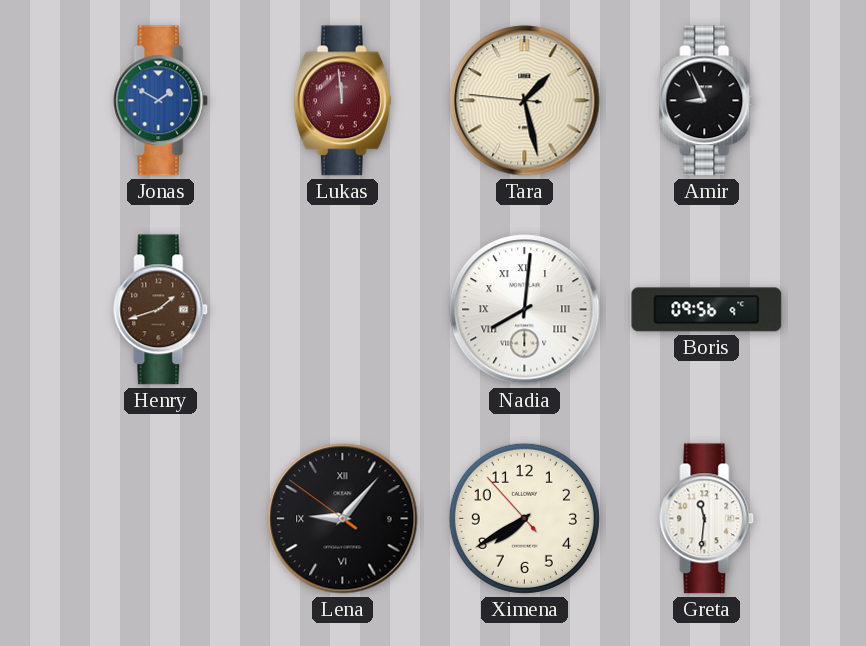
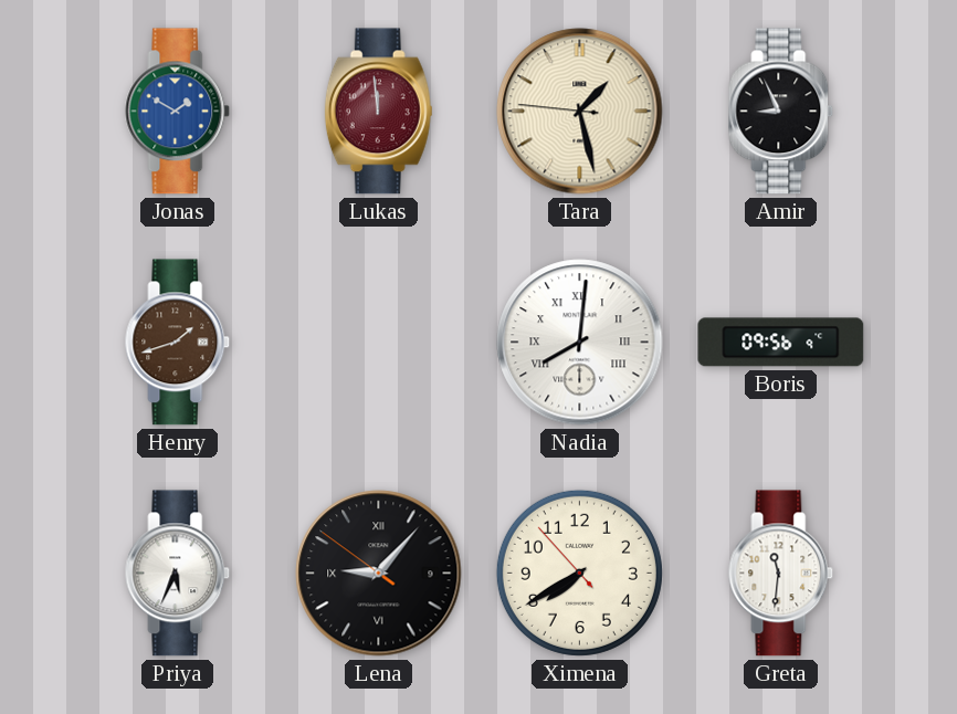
Priya: none -> 5:34 (178, 574)
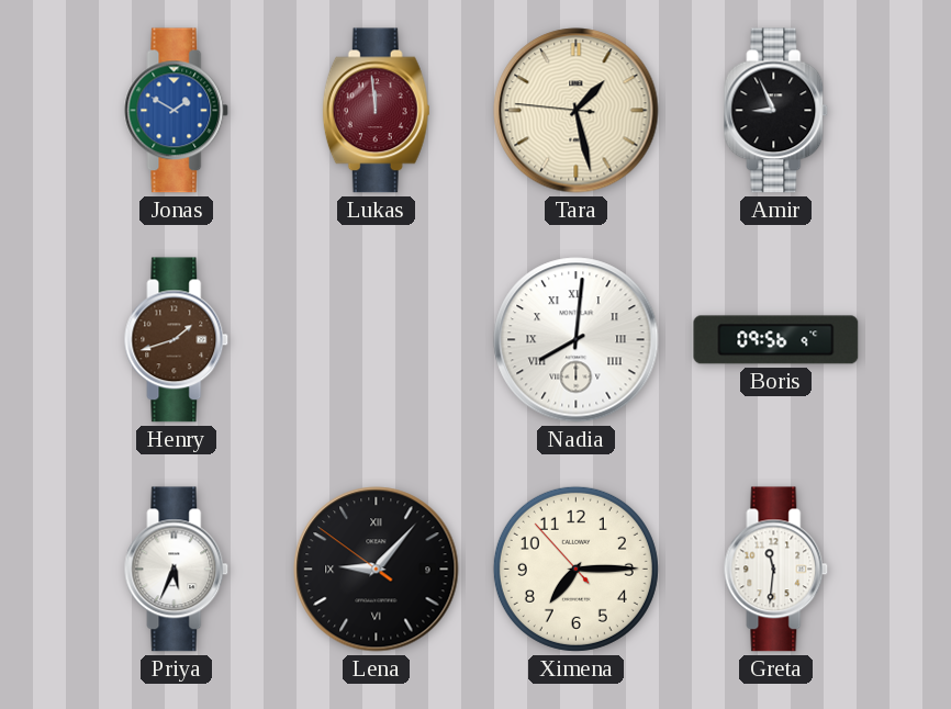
Ximena: 7:39 -> 7:14 (575, 569)
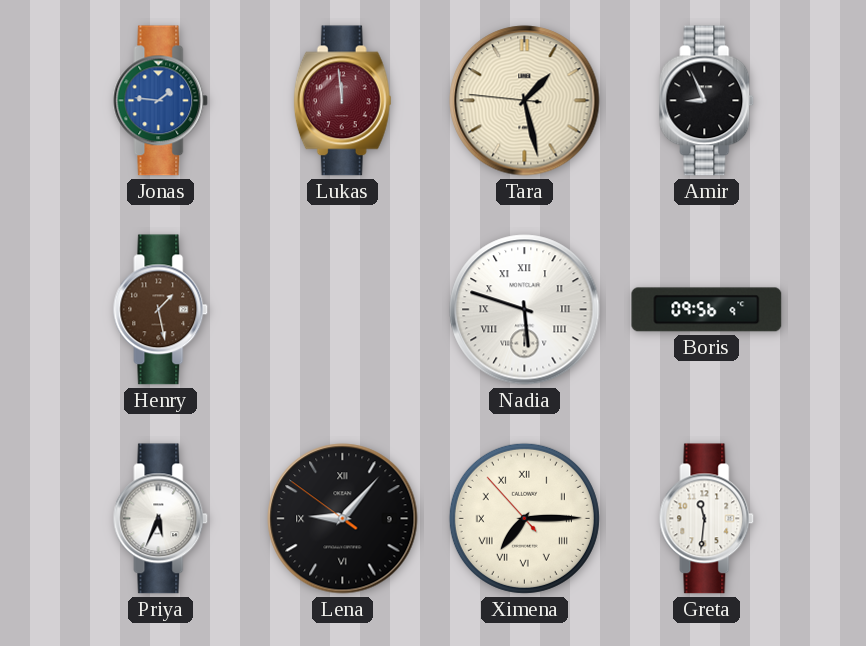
Jonas: 1:50 -> 1:46 (161, 101)
Henry: 1:42 -> 1:28 (161, 310)
Nadia: 8:01 -> 5:48 (525, 310)
Ximena numerals: Arabic -> Roman (524, 518)
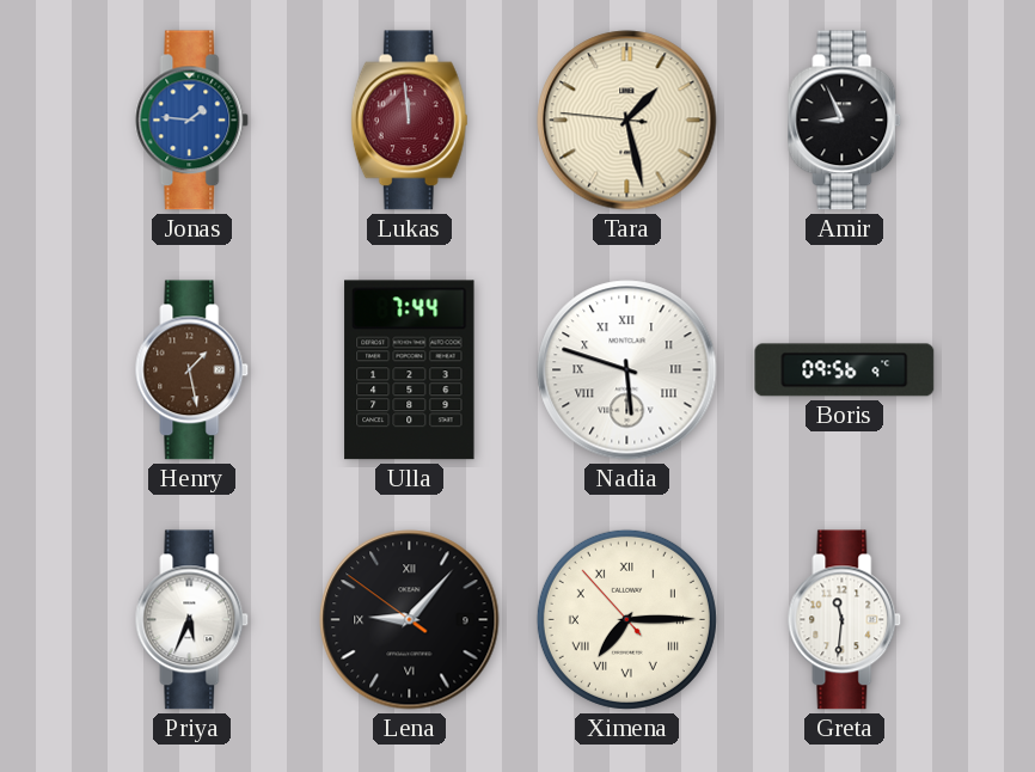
Ulla: none -> 7:44 (410, 370)
